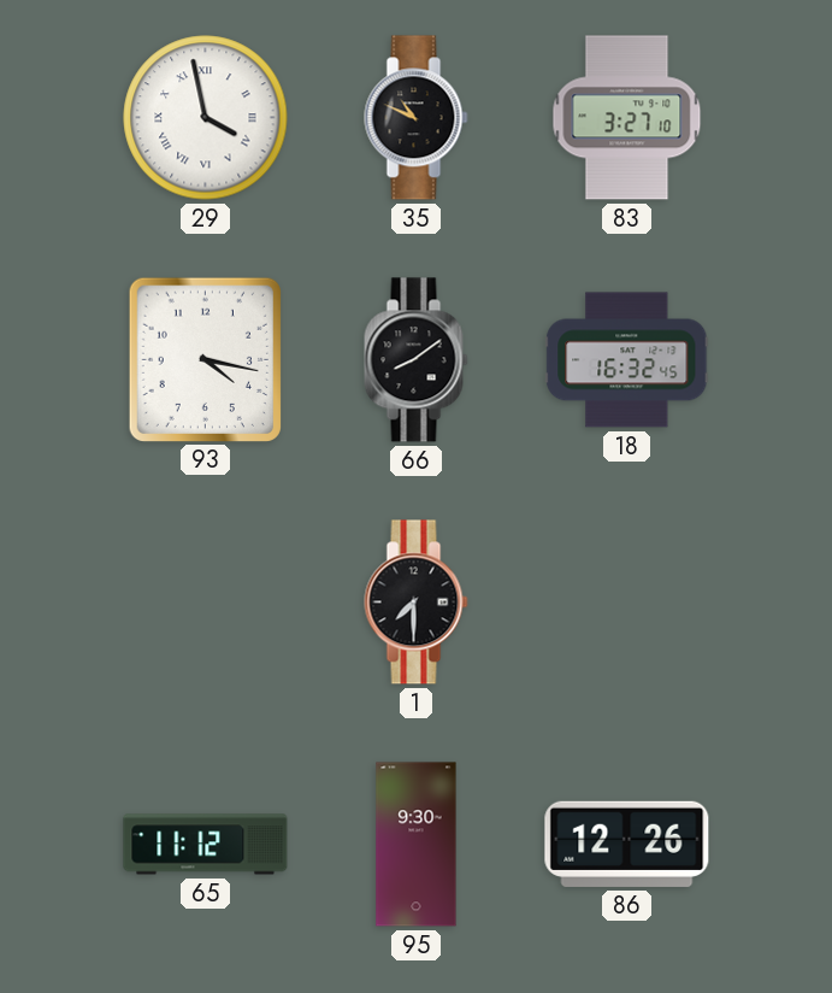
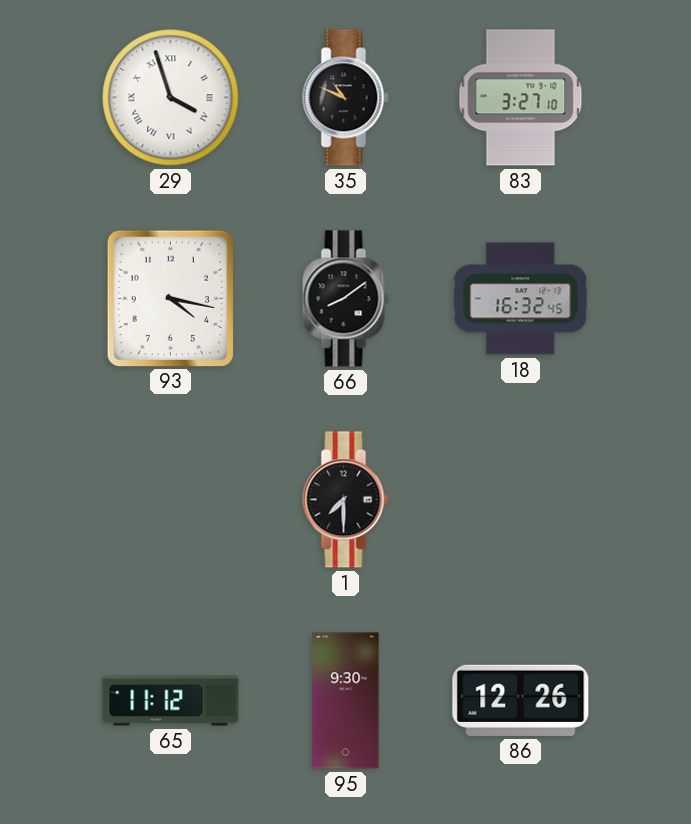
29: 3:58 -> 3:57 (171, 98)
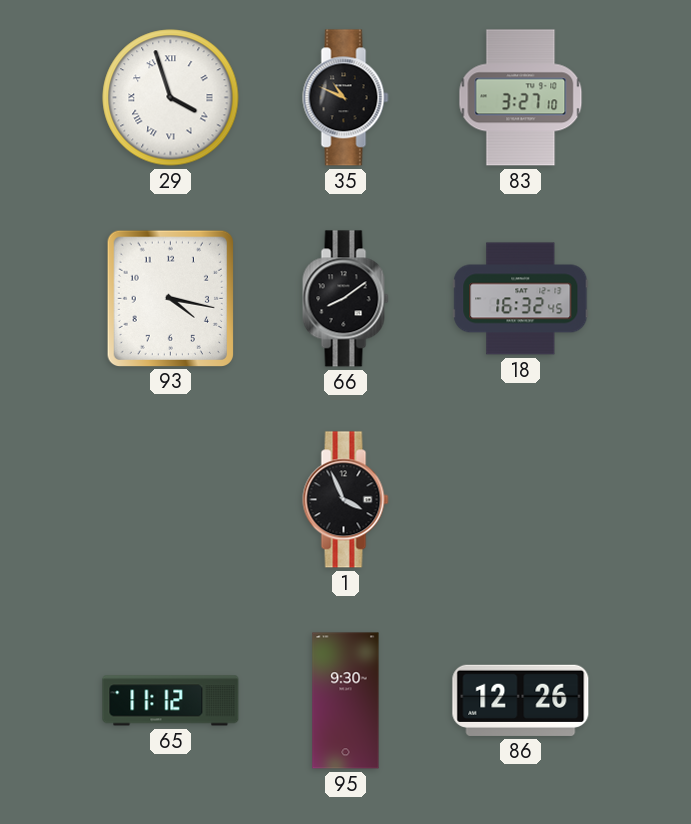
1: 7:30 -> 3:56 (346, 500)
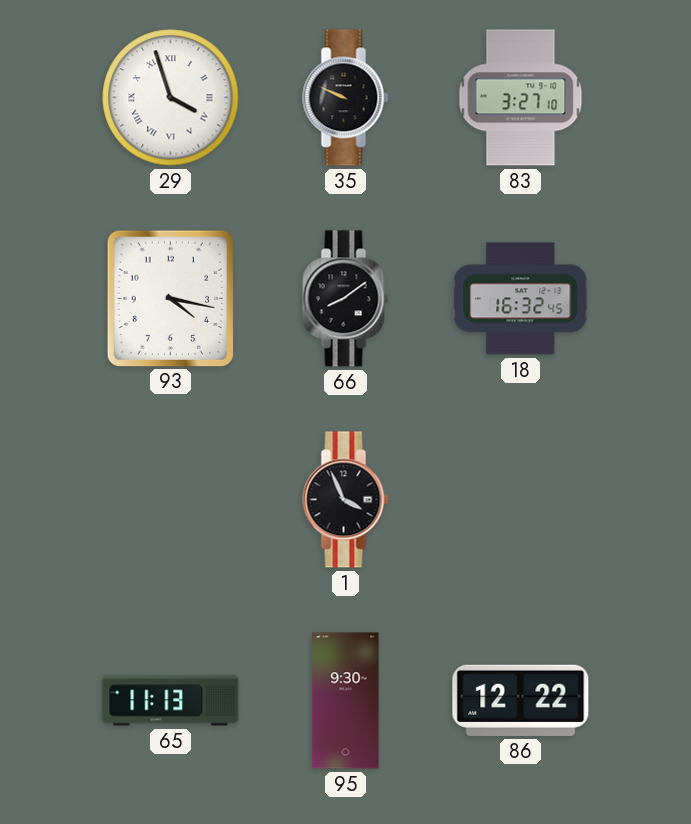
35: 10:49 -> 9:49 (346, 98)
65: 11:12 -> 11:13 (171, 701)
86: 12:26 -> 12:22 (521, 700)
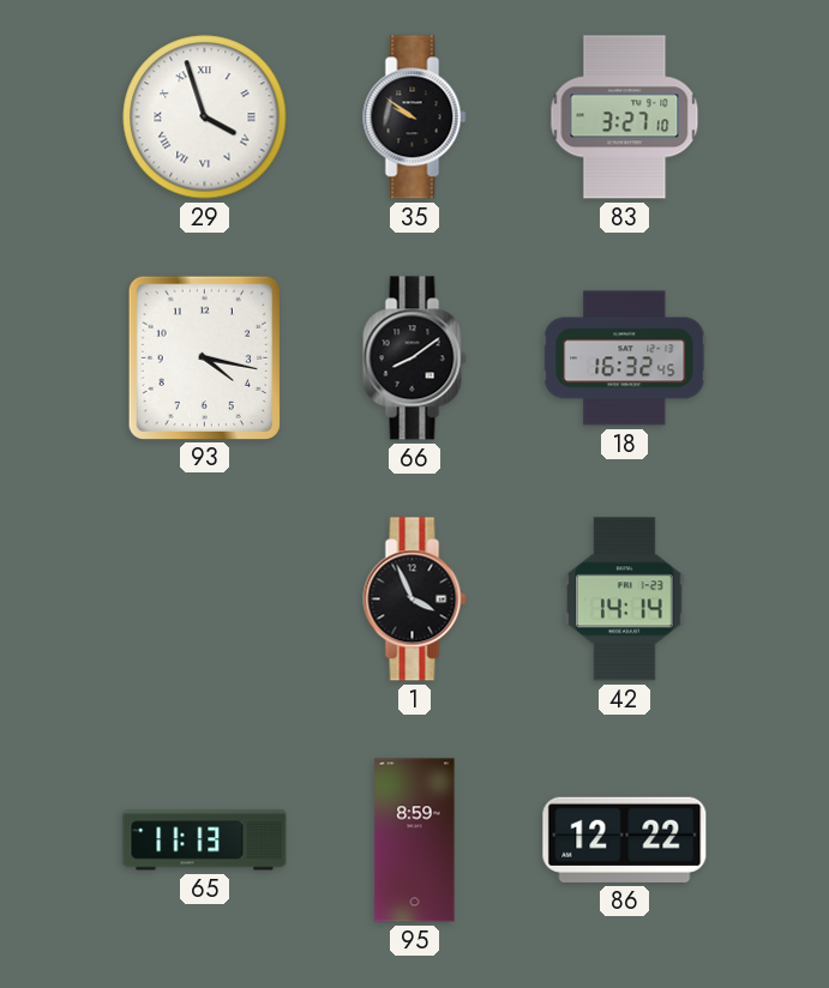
35: 9:49 -> 9:51 (415, 118)
42: none -> 14:14 (625, 600)
95: 9:30 -> 8:59 (415, 841)
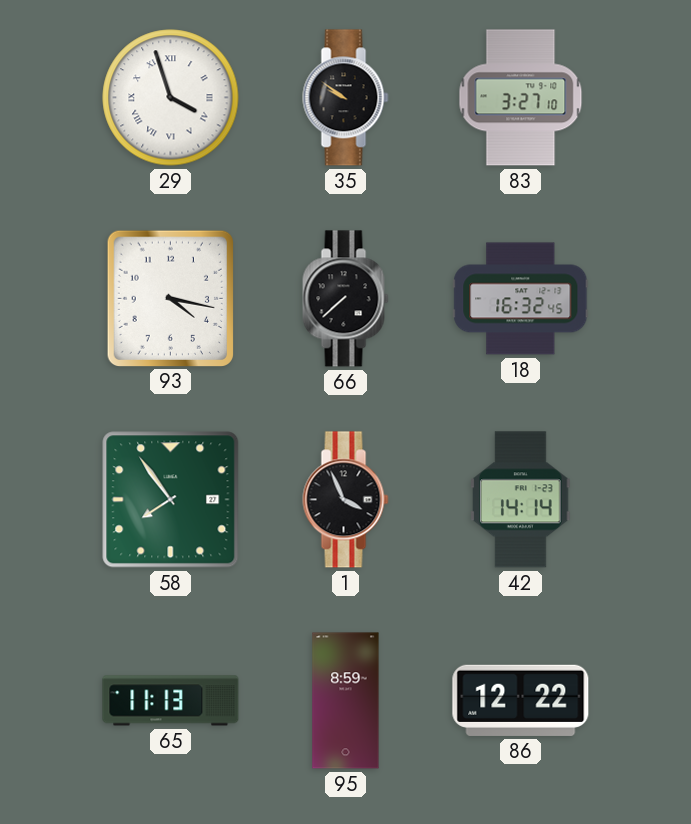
66: 8:09 -> 7:38 (346, 299)
58: none -> 7:54 (171, 500)
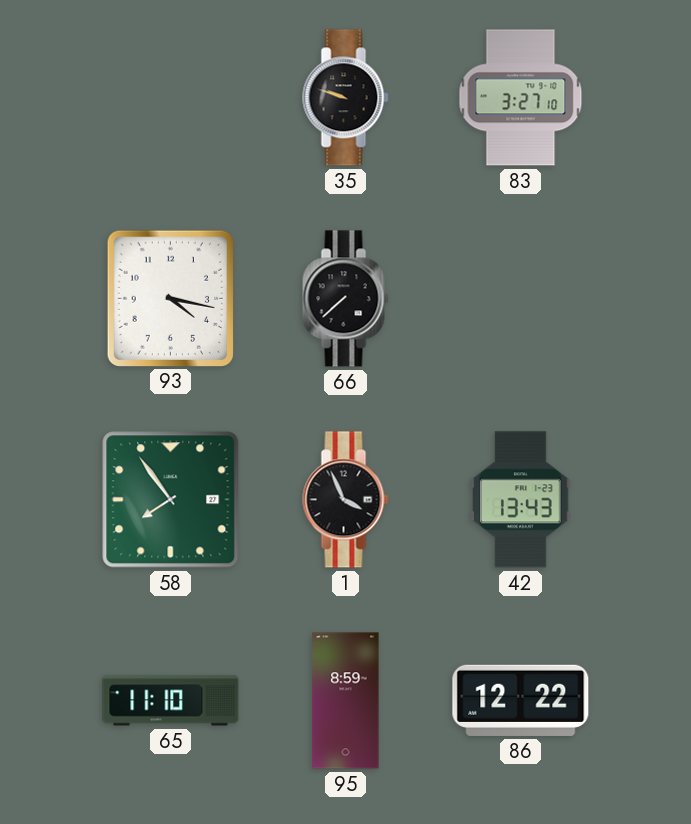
29: 3:57 -> none (171, 98)
35: 9:51 -> 9:48 (346, 98)
18: 16:32 -> none (521, 299)
42: 14:14 -> 13:43 (521, 500)
65: 11:13 -> 11:10 (171, 701)
